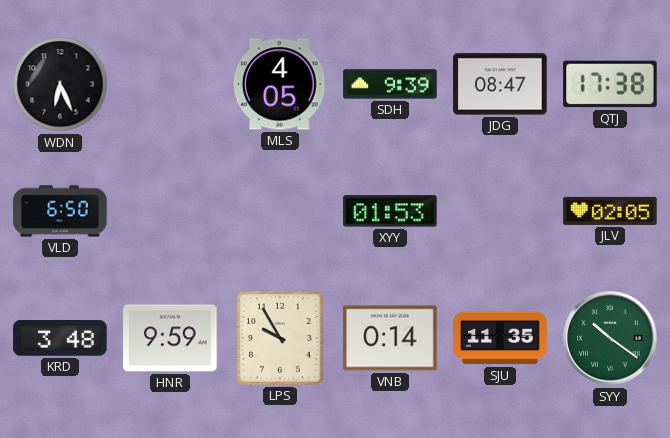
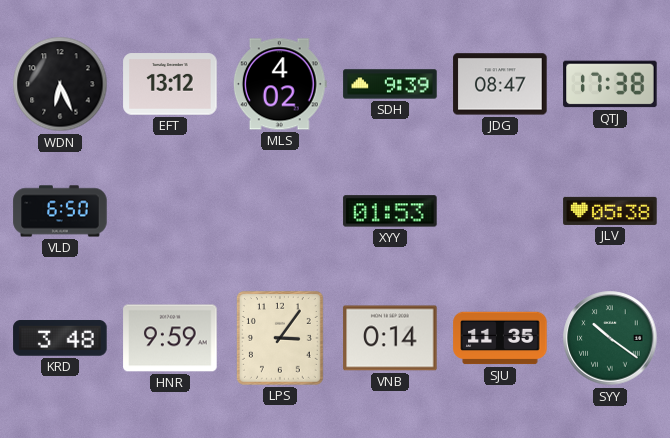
EFT: none -> 13:12 (170, 84)
MLS: 4:05 -> 4:02 (280, 84)
JLV: 02:05 -> 05:38 (610, 211)
LPS: 9:55 -> 3:06 (280, 338)
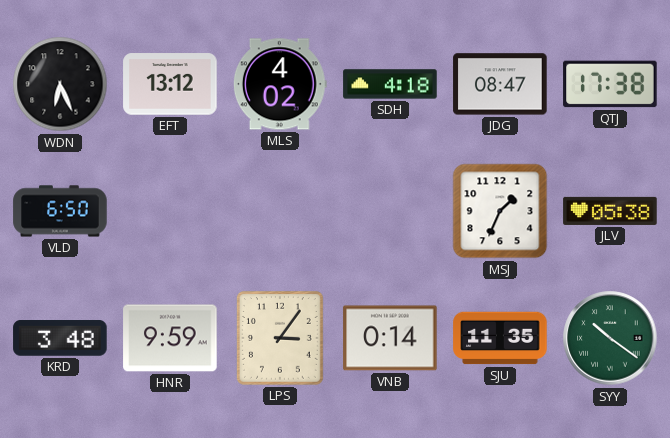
SDH: 9:39 -> 4:18 (390, 84)
XYY: 01:53 -> none (390, 211)
MSJ: none -> 1:34 (500, 211)
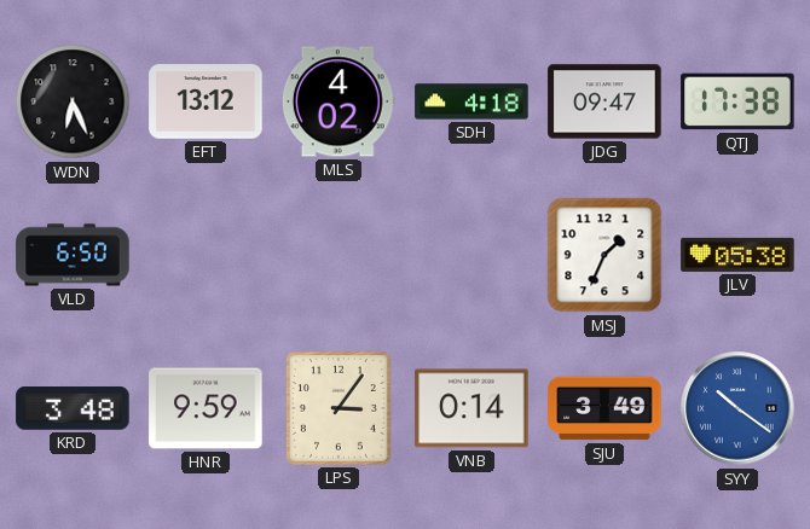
JDG: 08:47 -> 09:47 (604, 101)
SJU: 11:35 -> 3:49 (604, 408)
SYY dial: green -> blue (737, 408)
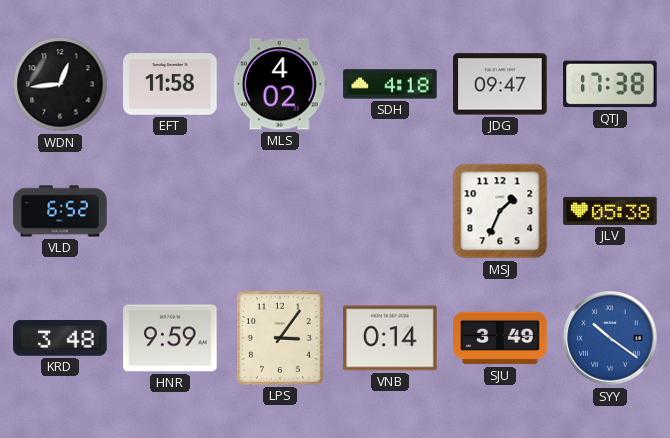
WDN: 6:26 -> 12:44 (60, 84)
EFT: 13:12 -> 11:58 (170, 84)
VLD: 6:50 -> 6:52 (60, 211)
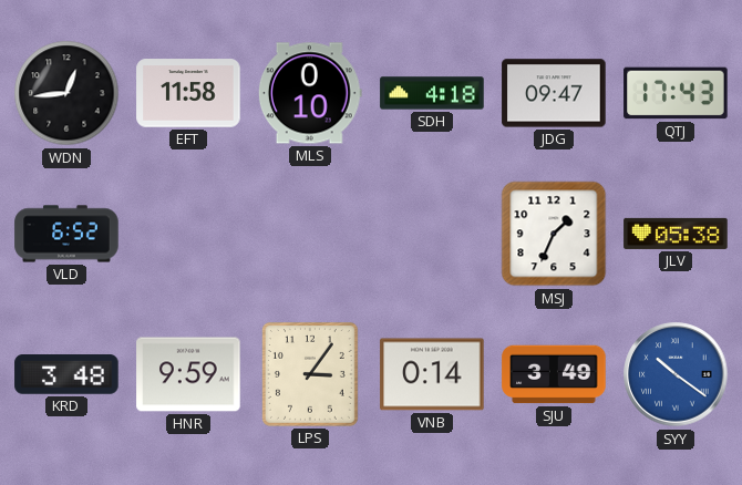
MLS: 4:02 -> 0:10 (310, 93)
QTJ: 17:38 -> 17:43 (676, 93)
